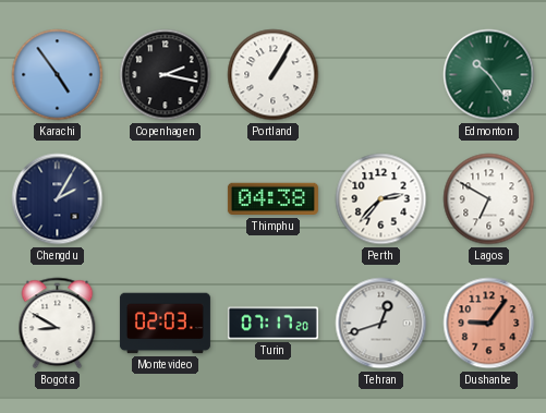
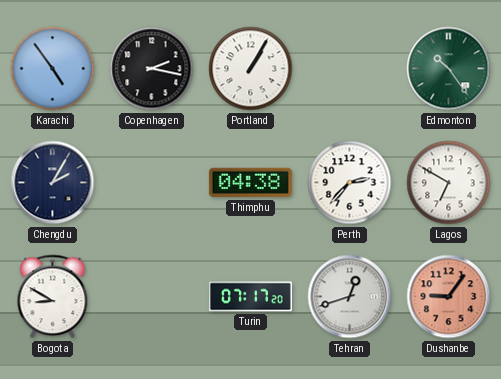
Montevideo: 02:03 -> none (165, 324)
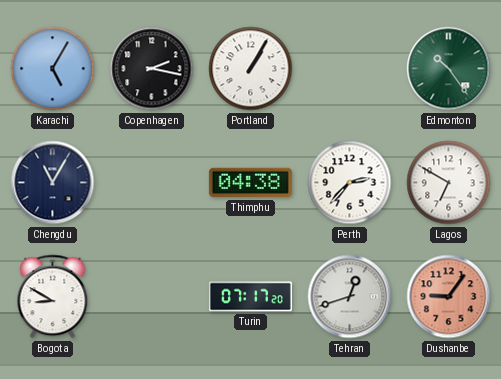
Karachi: 4:54 -> 5:05 (53, 69)
Chengdu: 2:05 -> 11:05 (53, 183)
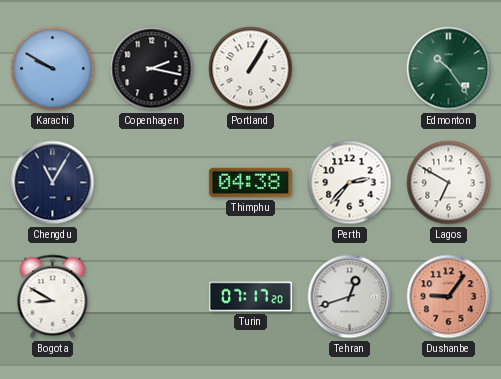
Karachi: 5:05 -> 9:50 (53, 69)
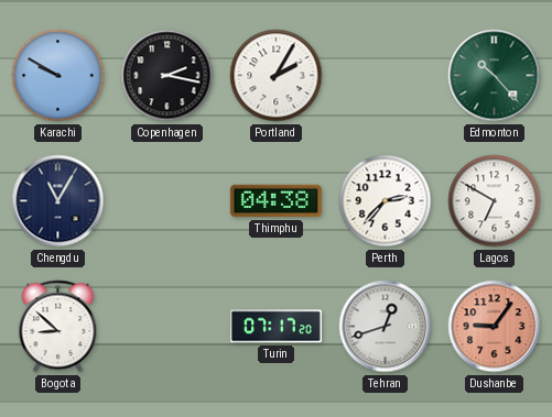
Portland: 1:05 -> 2:05 (277, 76)
Edmonton: 10:24 -> 10:23 (495, 76)
Bogota: 8:50 -> 8:52 (58, 327)
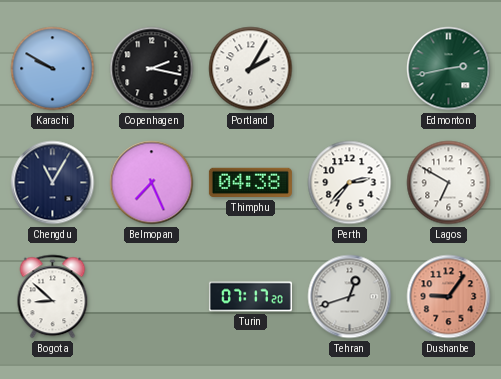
Edmonton: 10:23 -> 2:43 (449, 69)
Belmopan: none -> 7:26 (152, 183)
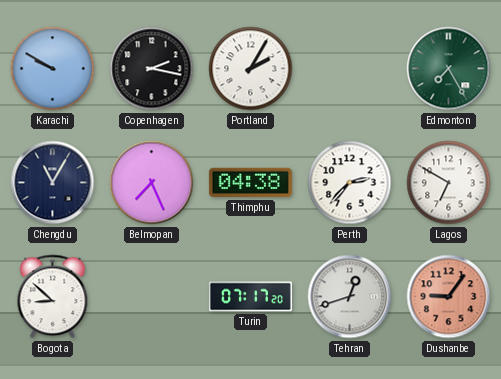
Edmonton: 2:43 -> 7:25 (449, 69)
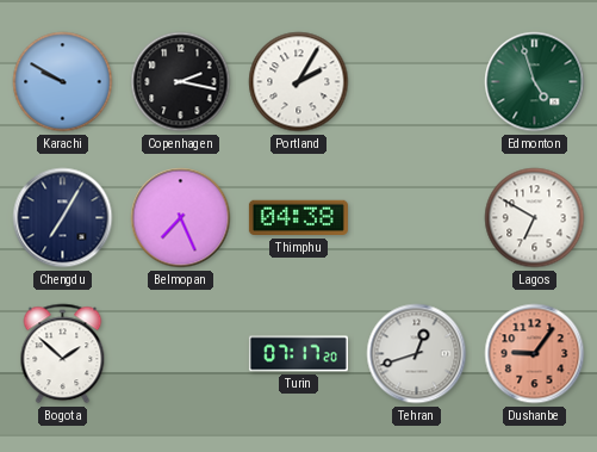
Edmonton: 7:25 -> 4:57 (535, 82)
Chengdu: 11:05 -> 7:05 (63, 218)
Perth: 2:37 -> none (350, 183)
Bogota: 8:52 -> 1:52 (63, 354)
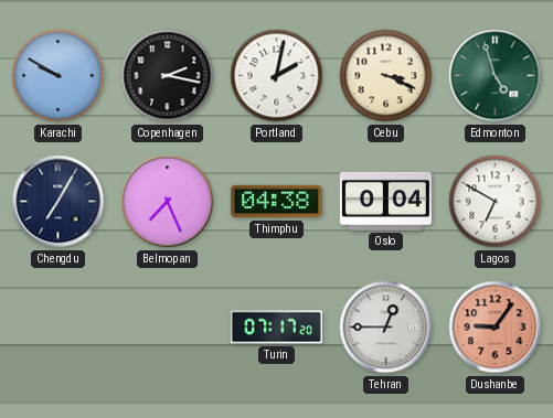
Portland: 2:05 -> 2:02 (277, 76)
Cebu: none -> 3:19 (386, 76)
Oslo: none -> 0:04 (385, 201)
Bogota: 1:52 -> none (63, 354)
Tehran: 12:42 -> 12:45 (386, 328)
